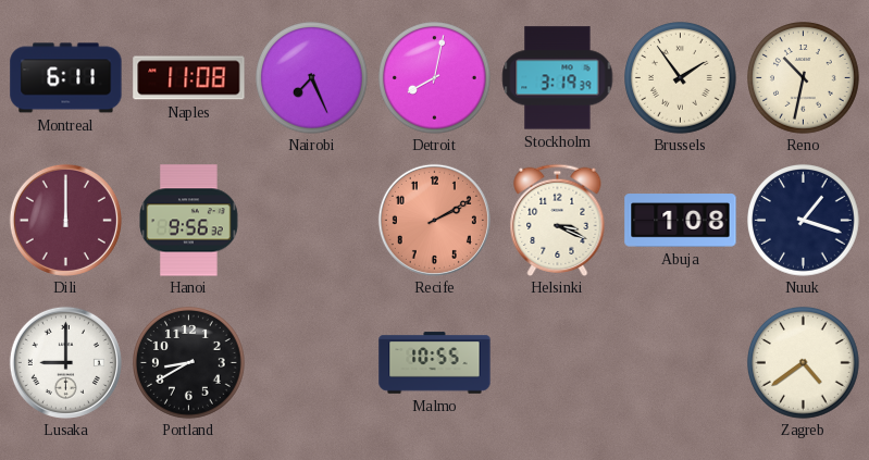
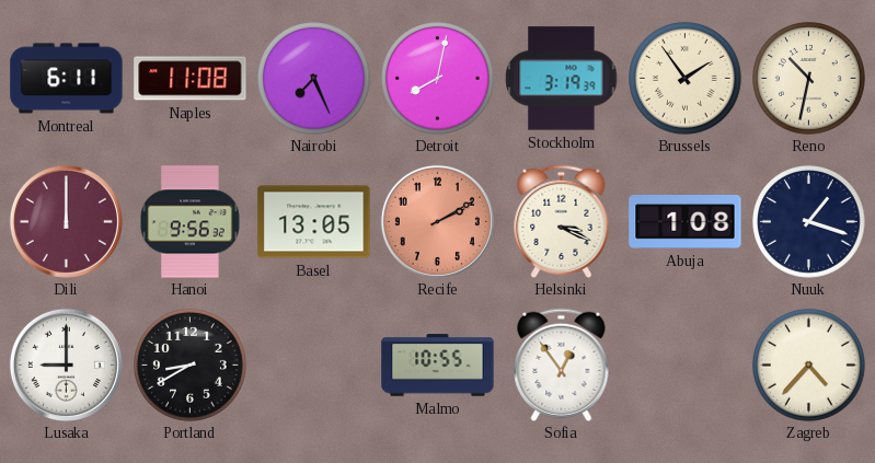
Basel: none -> 13:05 (314, 222)
Sofia: none -> 12:54 (562, 364)
Zagreb: 4:39 -> 4:37 (809, 366)
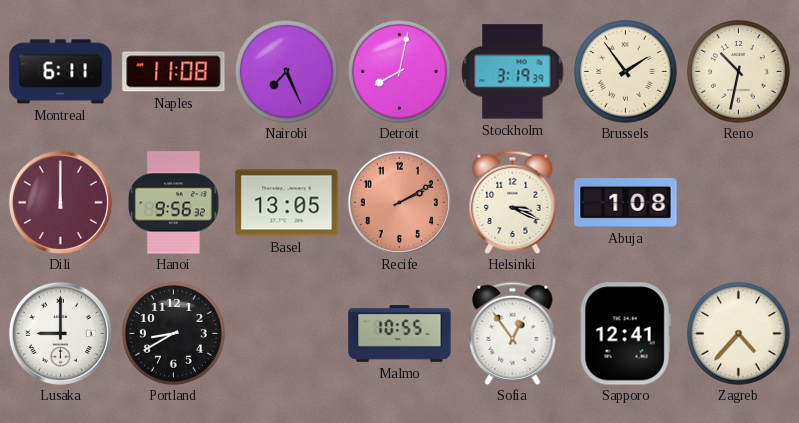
Nuuk: 1:18 -> none (809, 222)
Sapporo: none -> 12:41 (625, 334)
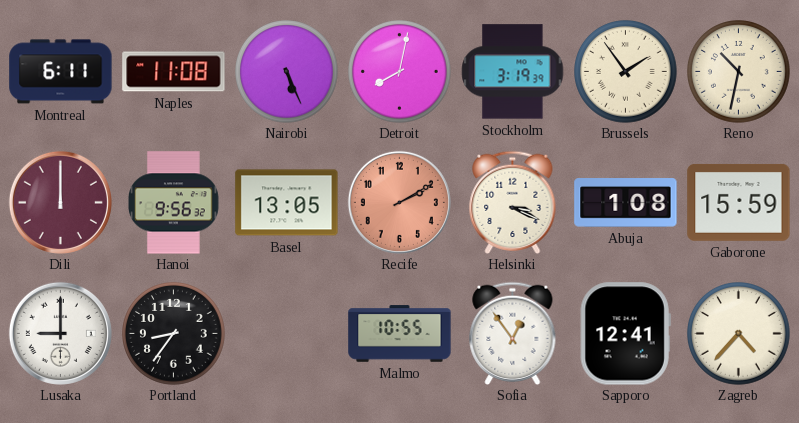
Nairobi: 7:26 -> 5:26 (287, 72)
Gaborone: none -> 15:59 (739, 202)
Portland: 8:40 -> 8:36 (174, 334)
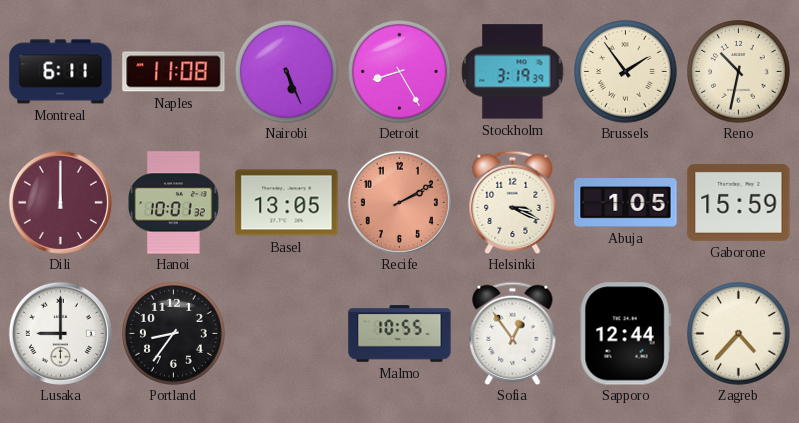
Detroit: 8:02 -> 8:25 (400, 72)
Hanoi: 9:56 -> 10:01 (174, 203)
Abuja: 1:08 -> 1:05 (626, 203)
Sapporo: 12:41 -> 12:44 (625, 334)
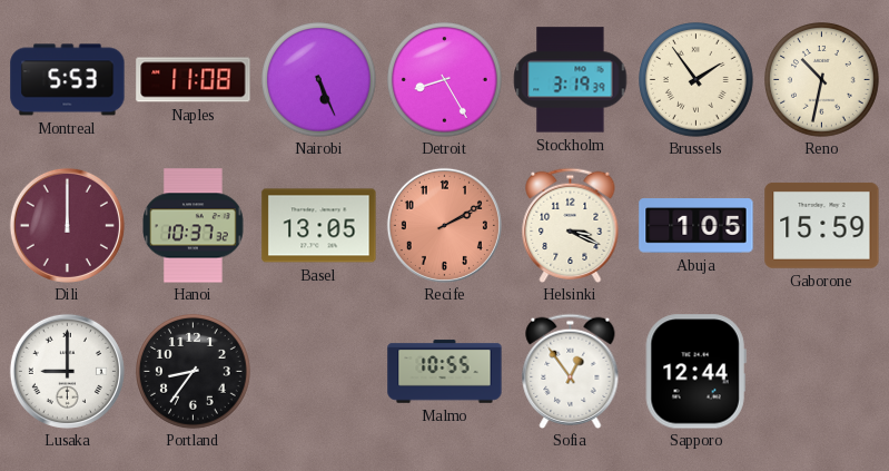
Montreal: 6:11 -> 5:53 (68, 80)
Hanoi: 10:01 -> 10:37 (194, 226)
Zagreb: 4:37 -> none (739, 334)
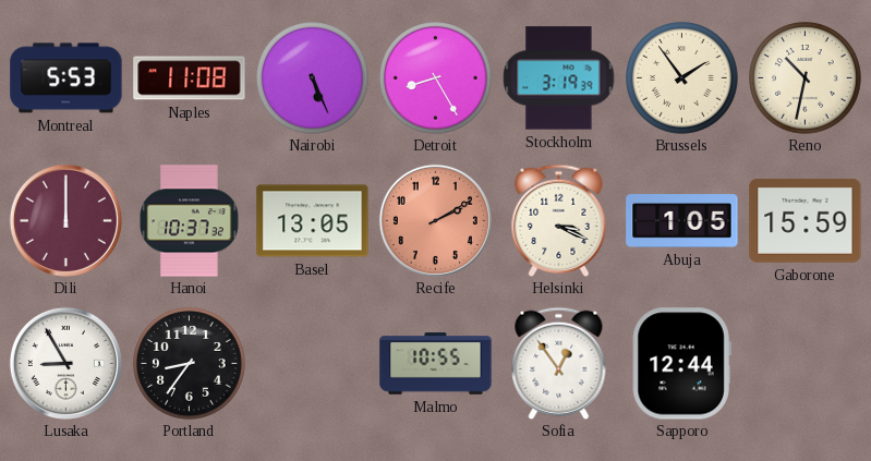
Lusaka: 9:00 -> 8:55 (65, 363)
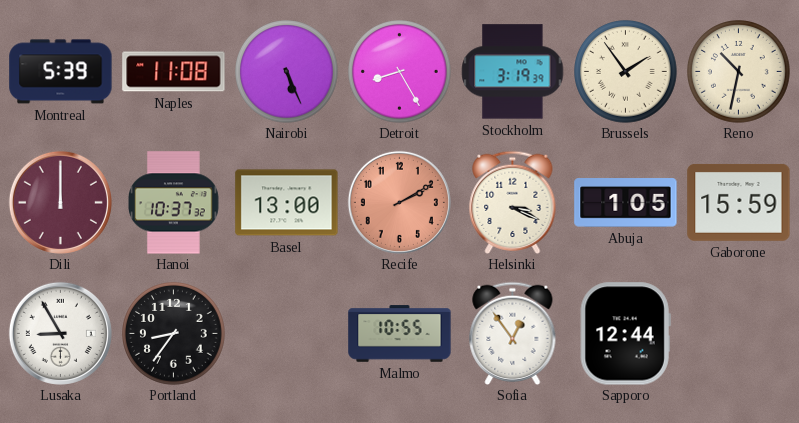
Montreal: 5:53 -> 5:39 (61, 72)
Basel: 13:05 -> 13:00 (287, 203)
